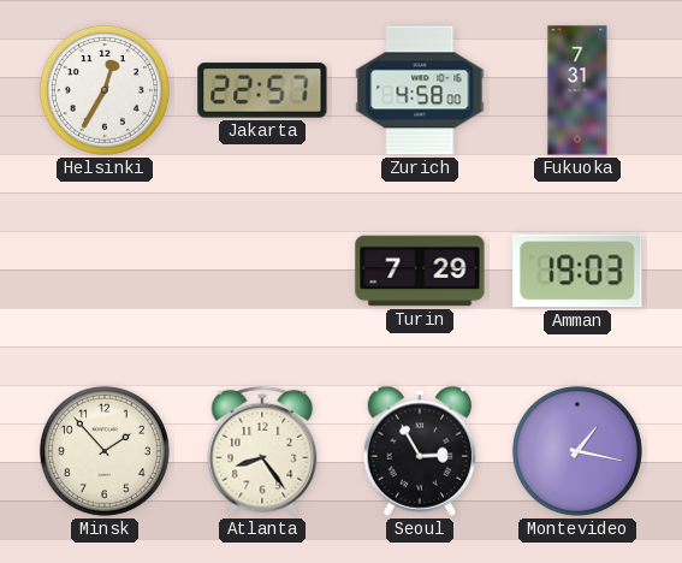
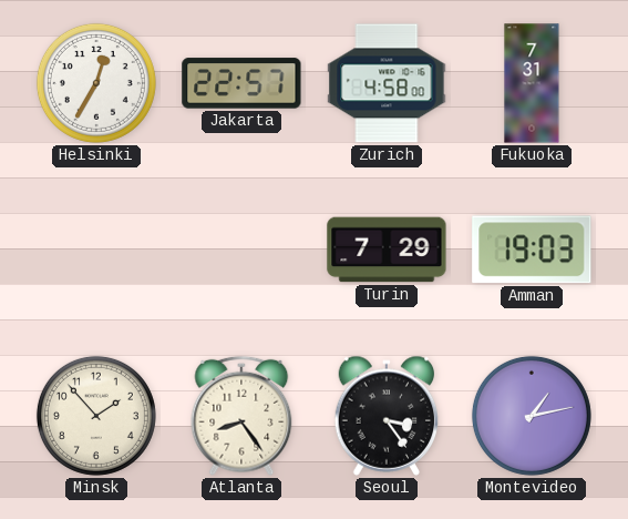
Seoul: 2:55 -> 3:24 (387, 416)
Montevideo: 1:17 -> 1:13 (532, 416)
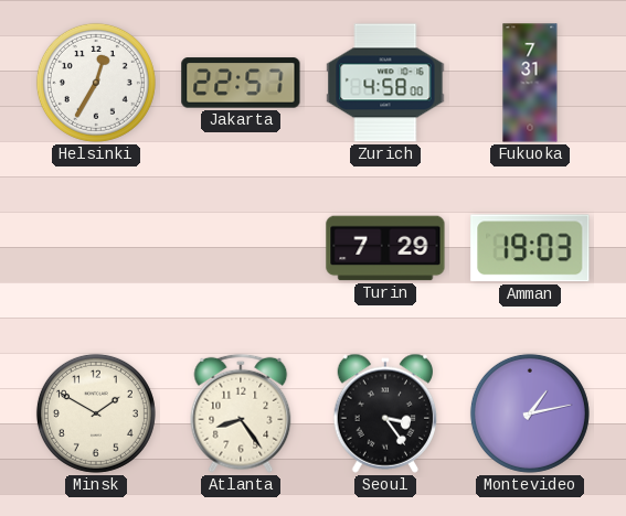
Minsk: 1:53 -> 1:50 (96, 413)
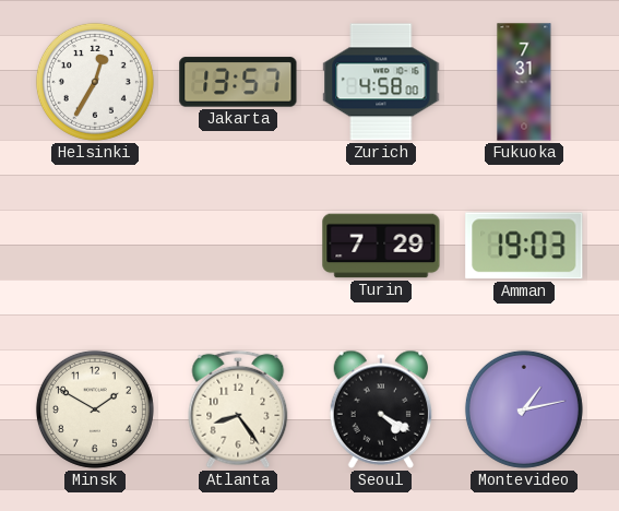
Jakarta: 22:57 -> 13:57 (238, 82)
Seoul: 3:24 -> 4:20 (381, 409)
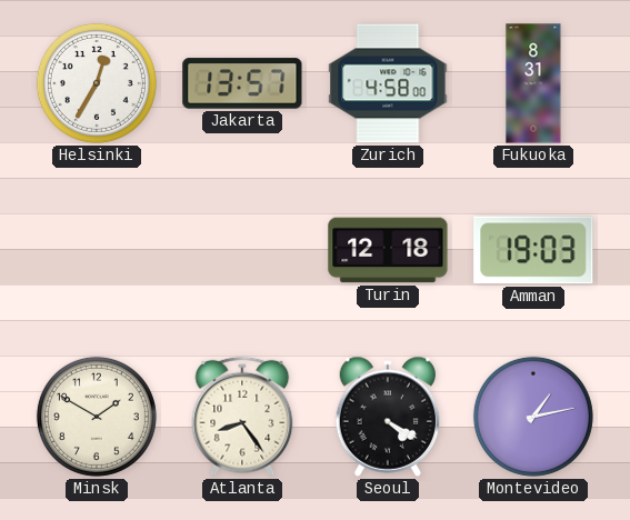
Fukuoka: 7:31 -> 8:31 (533, 83)
Turin: 7:29 -> 12:18 (388, 250)
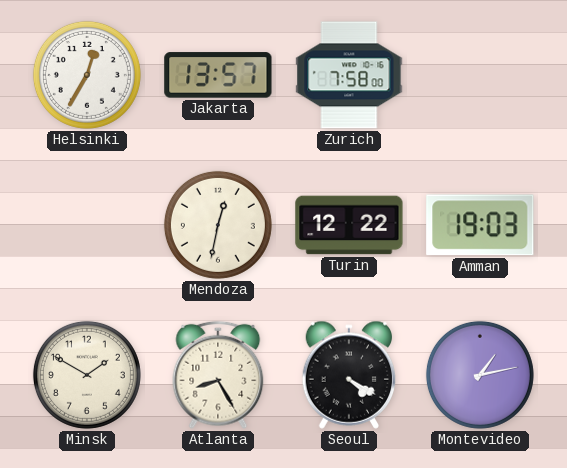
Zurich: 4:58 -> 7:58 (349, 75)
Fukuoka: 8:31 -> none (533, 83)
Mendoza: none -> 12:32 (218, 225)
Turin: 12:18 -> 12:22 (349, 225)
Atlanta: 8:24 -> 8:25 (218, 375)
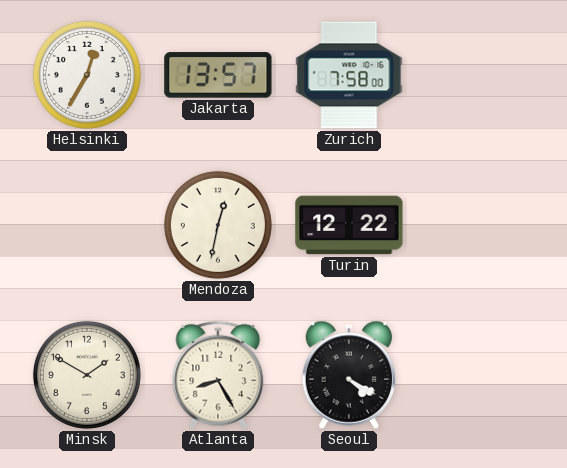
Amman: 19:03 -> none (480, 225)
Montevideo: 1:13 -> none (480, 375)
